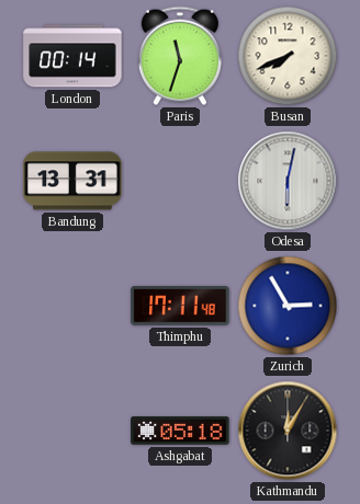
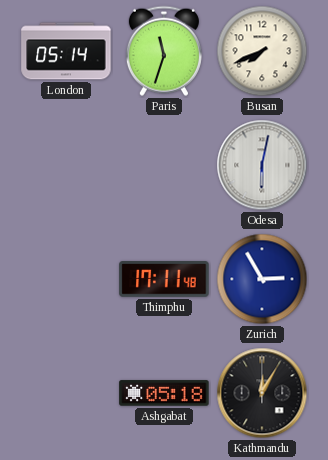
London: 00:14 -> 05:14 (66, 51)
Bandung: 13:31 -> none (72, 181)
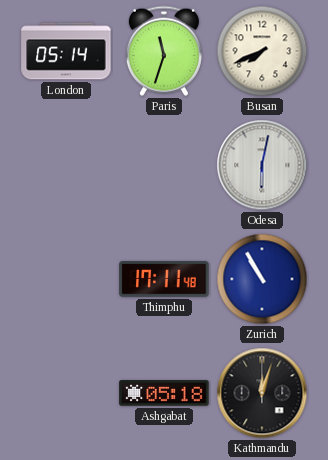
Zurich: 2:55 -> 10:55 (262, 279)
Kathmandu: 12:05 -> 12:03 (262, 393)
